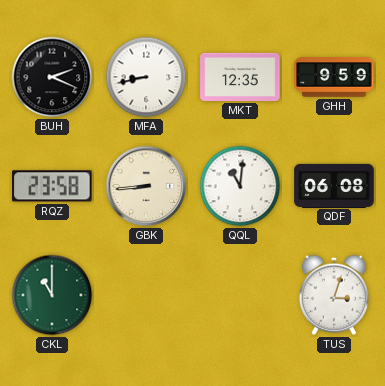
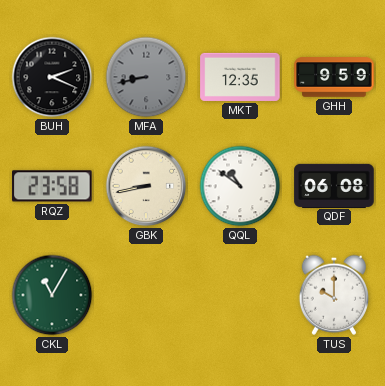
MFA dial: white -> grey (146, 77)
GBK: 8:44 -> 8:43 (146, 186)
QQL: 11:01 -> 10:51 (240, 186)
CKL: 11:00 -> 11:05 (52, 295)
TUS: 3:03 -> 10:00 (333, 295)
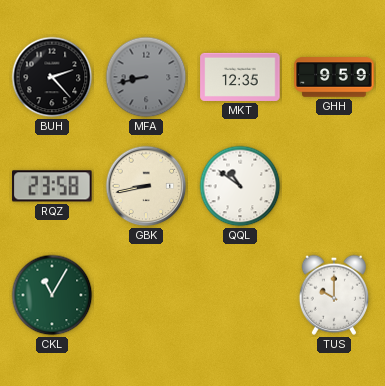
BUH: 2:19 -> 2:23 (52, 77)
QDF: 06:08 -> none (334, 185)
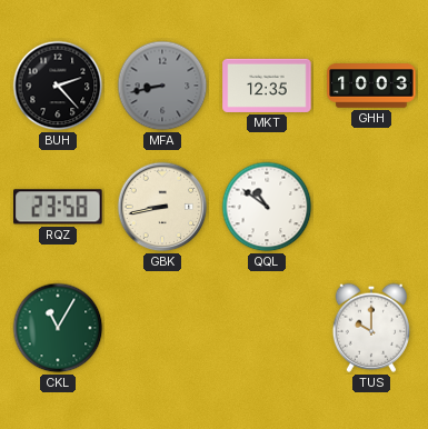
GHH: 9:59 -> 10:03 (371, 86)
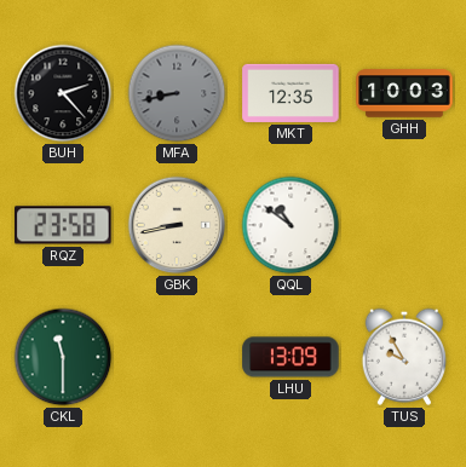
CKL: 11:05 -> 11:30 (63, 357)
LHU: none -> 13:09 (290, 357)
TUS: 10:00 -> 9:55 (403, 357)
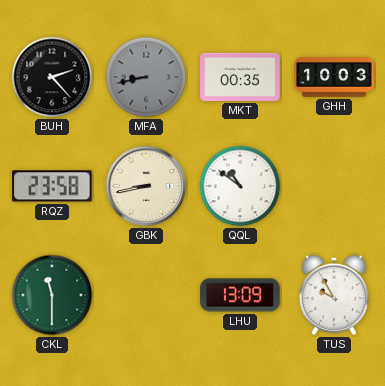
MKT: 12:35 -> 00:35 (240, 77)
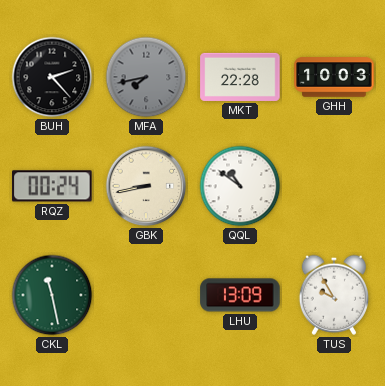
MFA: 8:43 -> 7:43 (146, 77)
MKT: 00:35 -> 22:28 (240, 77)
RQZ: 23:58 -> 00:24 (52, 186)
CKL: 11:30 -> 11:28 (52, 295)
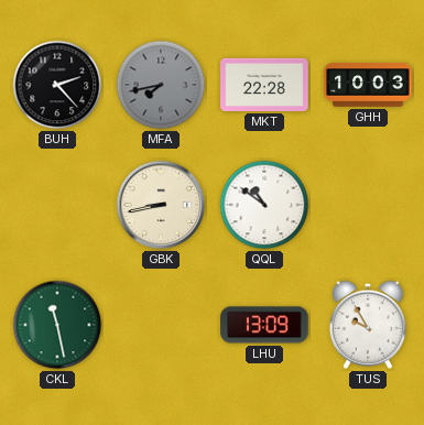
RQZ: 00:24 -> none (52, 186)
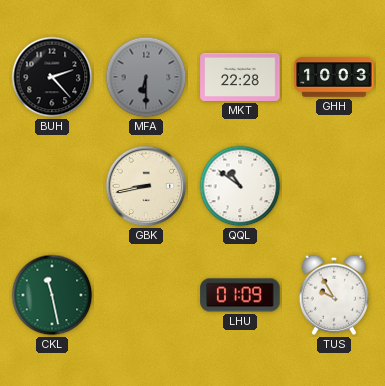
MFA: 7:43 -> 6:30 (146, 77)
LHU: 13:09 -> 01:09 (240, 295)
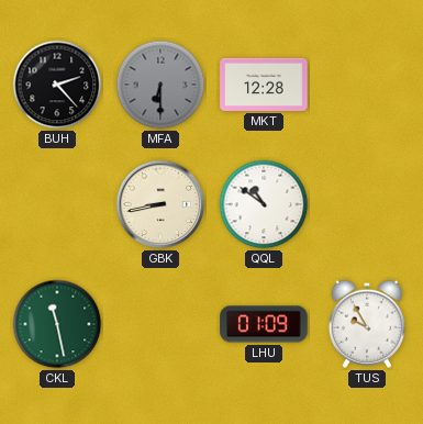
MKT: 22:28 -> 12:28 (264, 85)
GHH: 10:03 -> none (334, 77)
